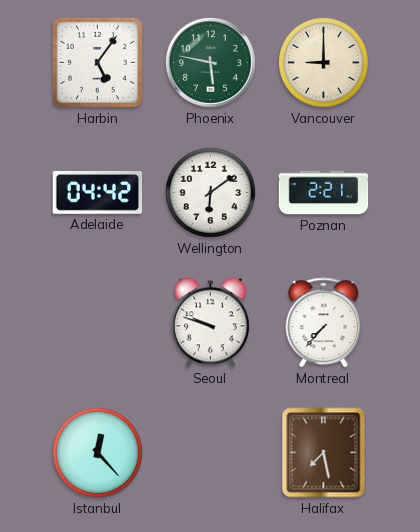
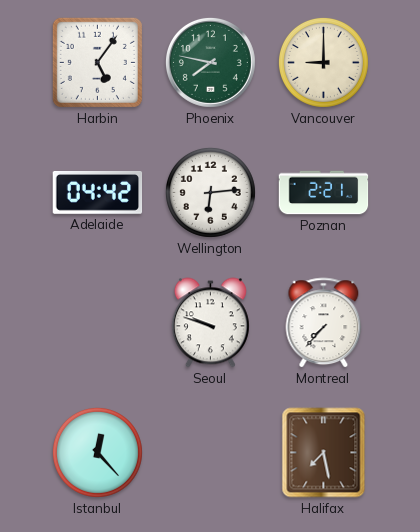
Phoenix: 5:47 -> 7:47 (210, 62)
Wellington: 6:09 -> 6:14 (210, 192)
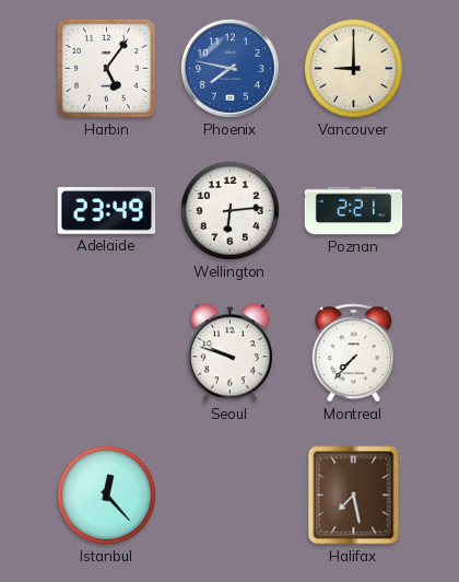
Phoenix dial: green -> blue (229, 68)
Adelaide: 04:42 -> 23:49 (107, 211)
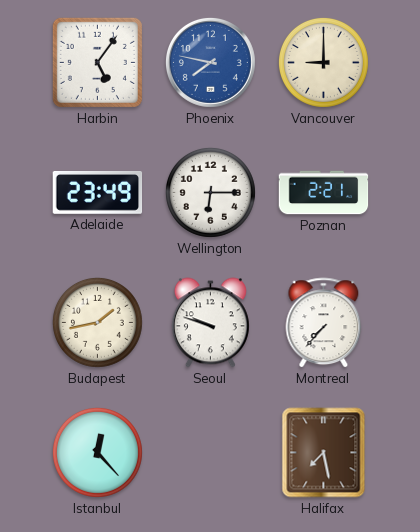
Wellington: 6:14 -> 6:15 (210, 192)
Budapest: none -> 1:43 (97, 322)
